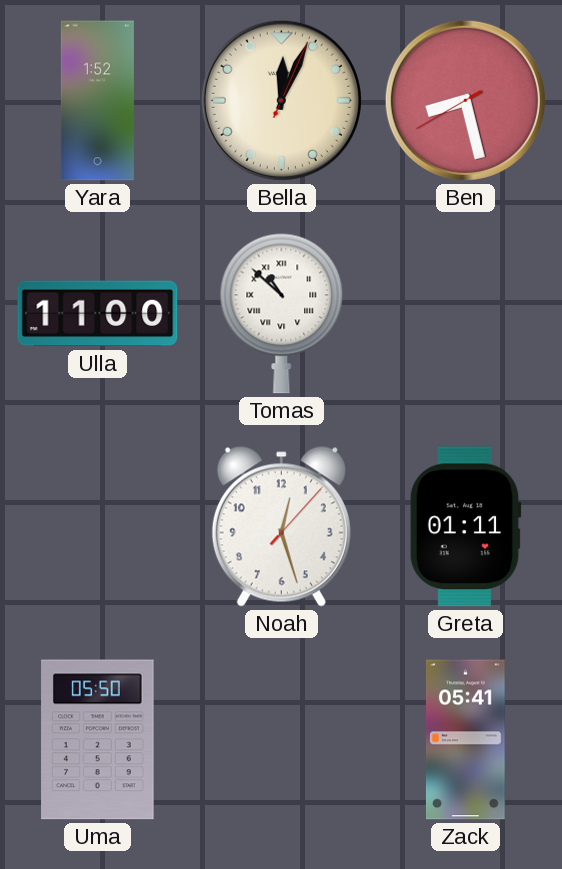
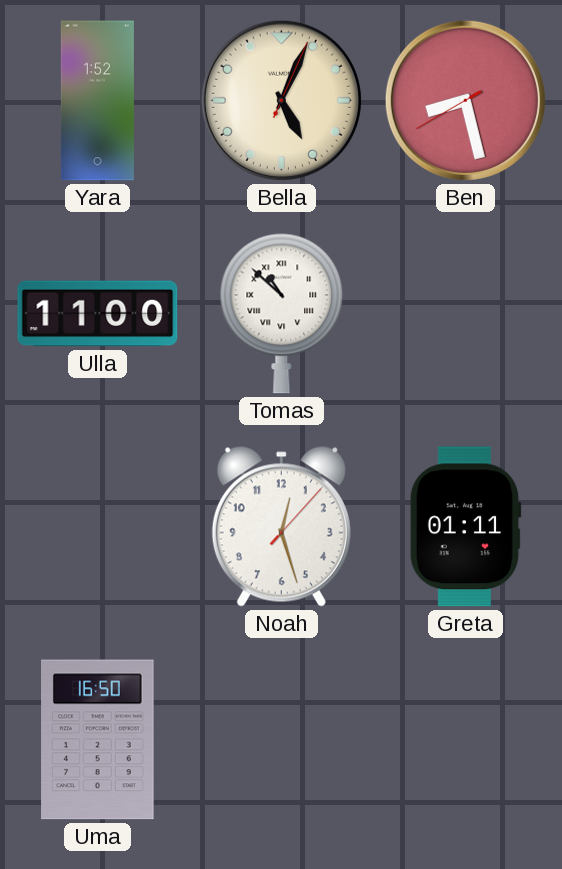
Bella: 12:04 -> 5:04 (281, 100)
Uma: 05:50 -> 16:50 (98, 740)
Zack: 05:41 -> none (465, 740)
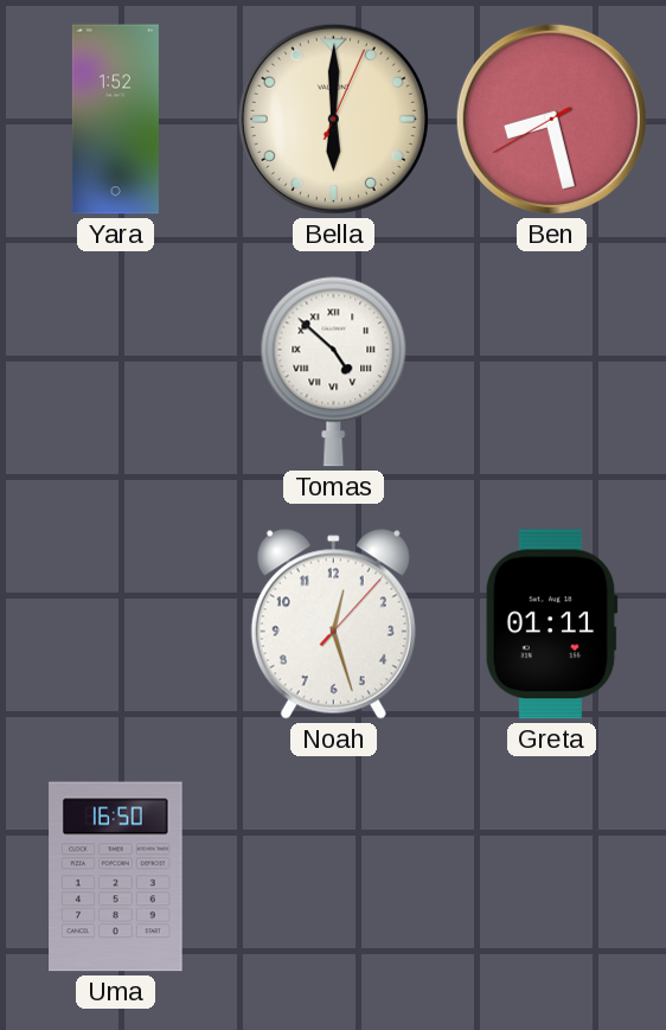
Bella: 5:04 -> 6:00 (333, 119)
Ulla: 11:00 -> none (98, 314)
Tomas: 10:52 -> 4:52 (334, 371)
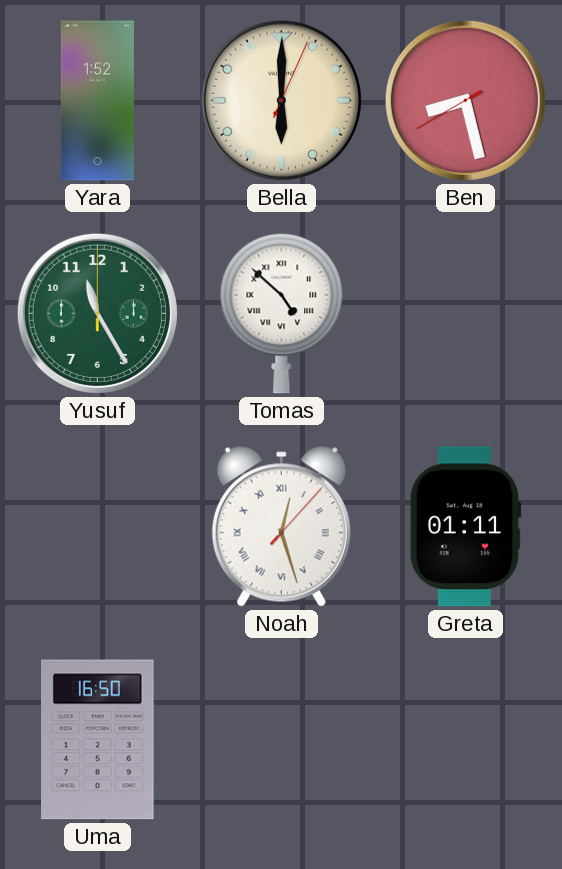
Yusuf: none -> 11:25 (97, 313)
Noah numerals: Arabic -> Roman (281, 527)
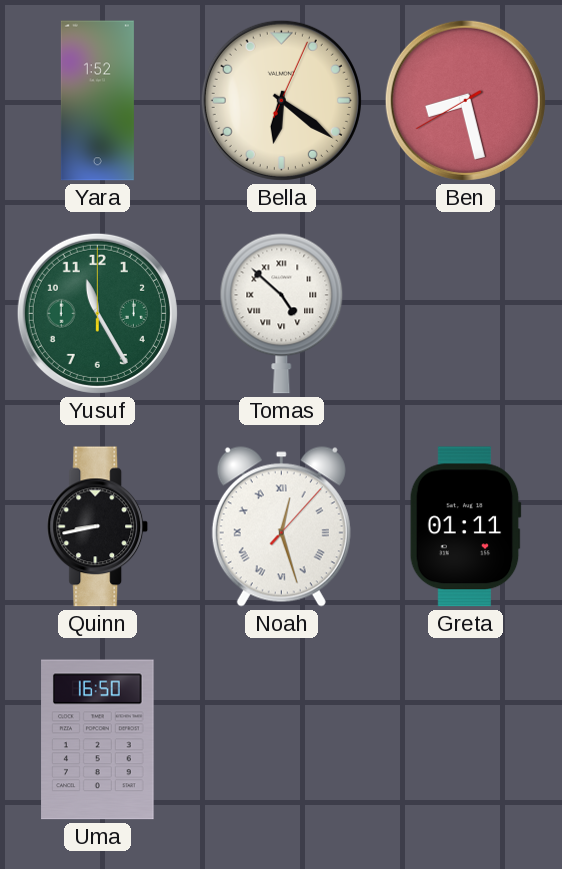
Bella: 6:00 -> 6:21 (281, 100)
Quinn: none -> 8:43 (98, 527)
